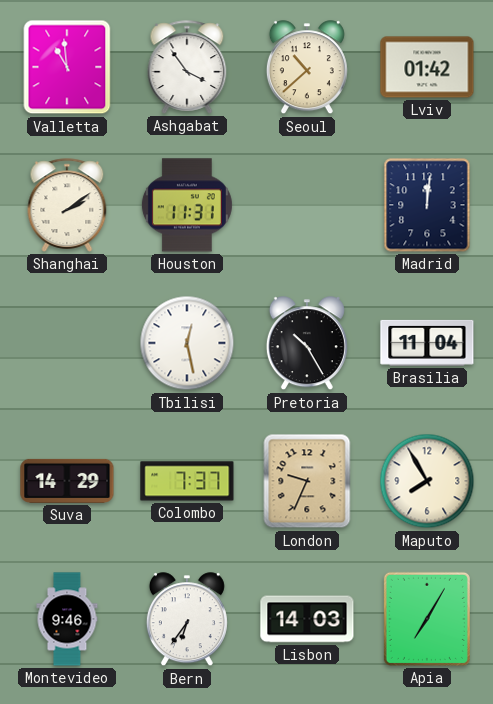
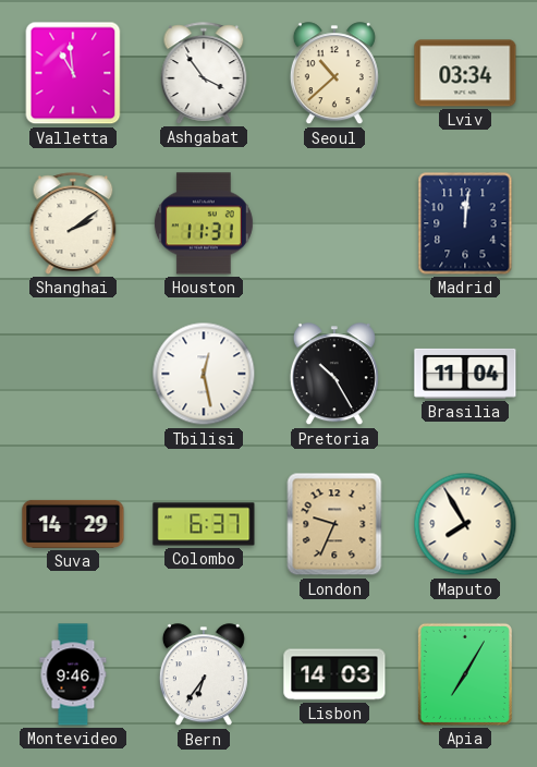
Lviv: 01:42 -> 03:34 (465, 73)
Colombo: 7:37 -> 6:37 (204, 524)
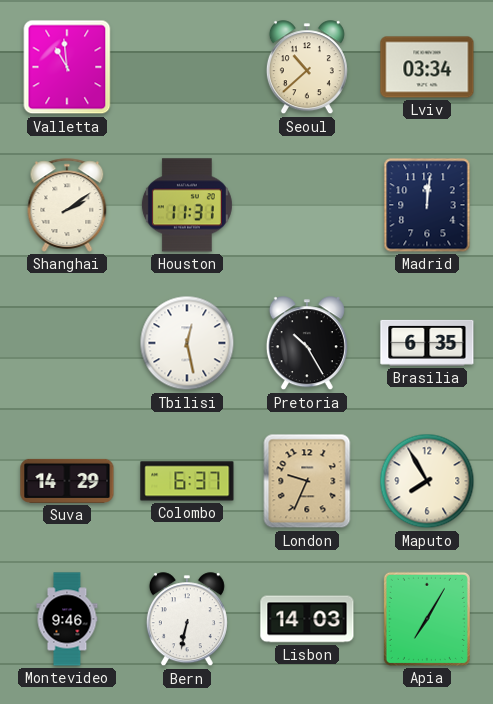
Ashgabat: 3:54 -> none (204, 73)
Brasilia: 11:04 -> 6:35 (427, 343)
Bern: 6:36 -> 6:32 (187, 620)
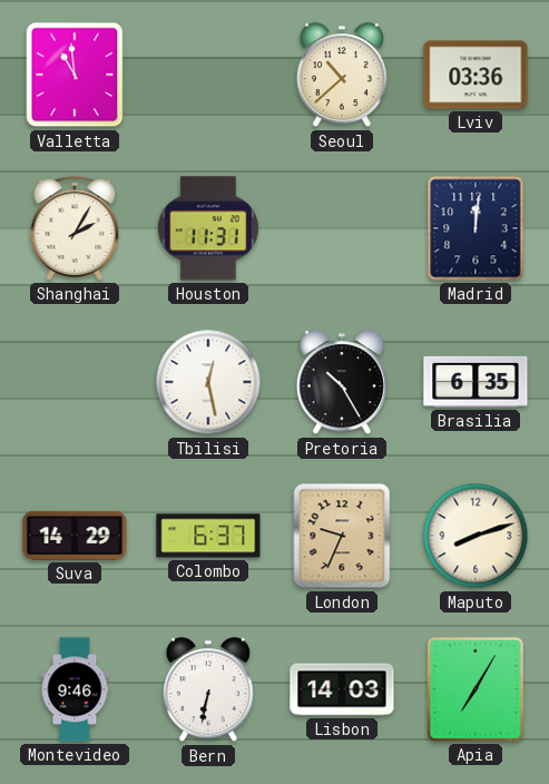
Lviv: 03:34 -> 03:36 (476, 75)
Shanghai: 2:09 -> 2:05 (75, 228)
Maputo: 7:55 -> 8:12 (476, 536)
